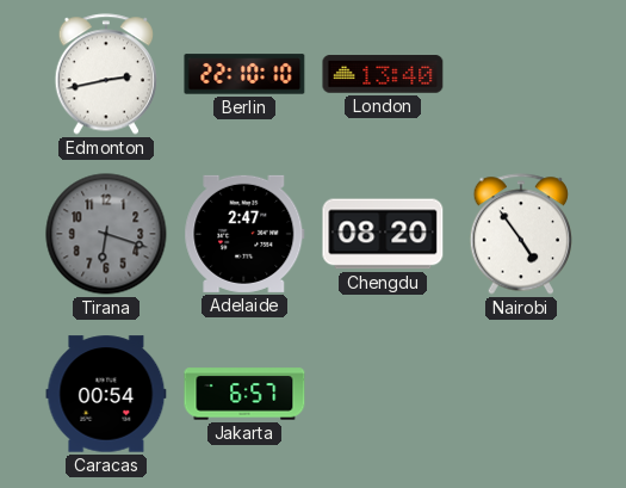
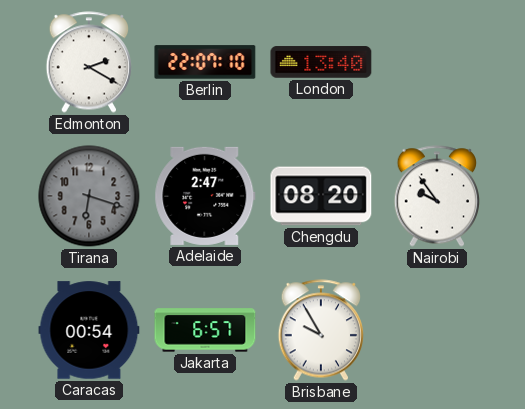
Edmonton: 2:43 -> 2:20 (89, 62)
Berlin: 22:10 -> 22:07 (205, 62)
Nairobi: 4:54 -> 9:54 (437, 196)
Brisbane: none -> 9:55 (321, 330)
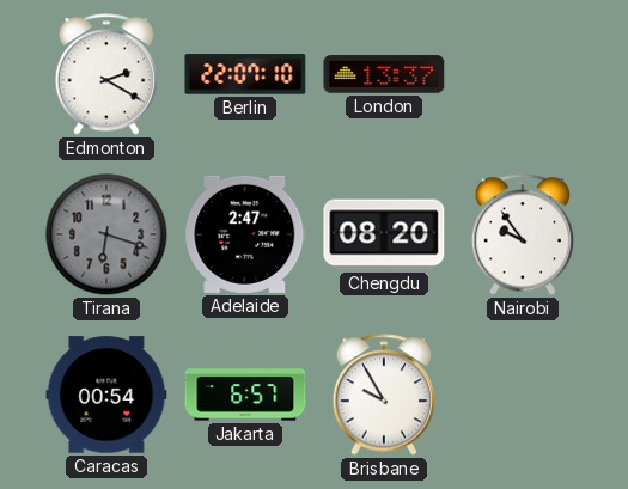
London: 13:40 -> 13:37 (384, 74)
